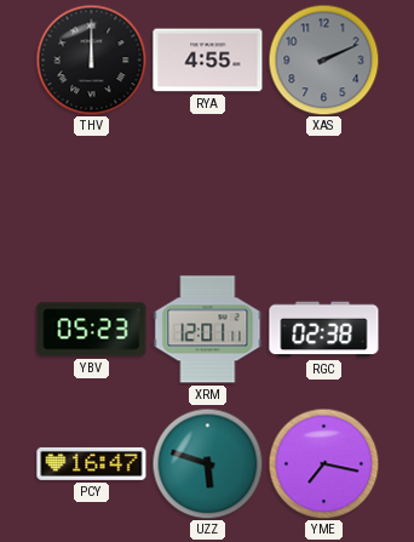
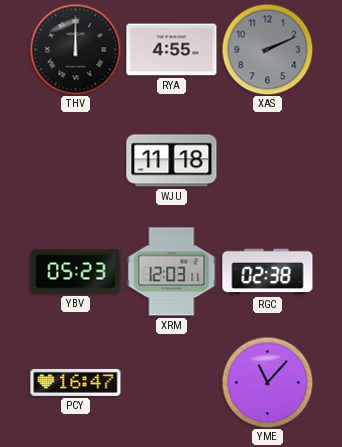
WJU: none -> 11:18 (172, 161)
XRM: 12:01 -> 12:03 (172, 272)
UZZ: 5:48 -> none (207, 463)
YME: 7:17 -> 11:07 (267, 382)
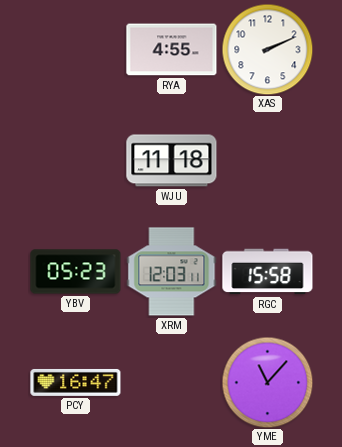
THV: 12:00 -> none (75, 49)
XAS dial: grey -> white (267, 49)
RGC: 02:38 -> 15:58 (268, 272)
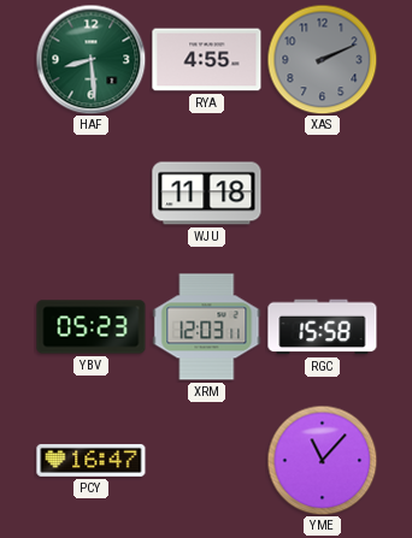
HAF: none -> 8:29 (90, 59)
XAS dial: white -> grey (322, 59)
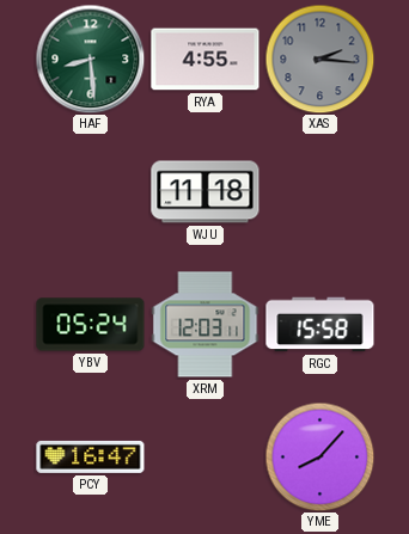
XAS: 2:11 -> 2:16 (319, 59)
YBV: 05:23 -> 05:24 (91, 325)
YME: 11:07 -> 8:07 (319, 456)
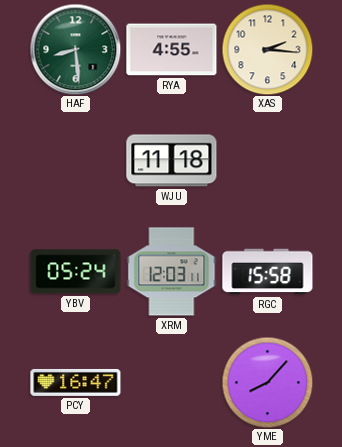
XAS dial: grey -> cream (267, 49)
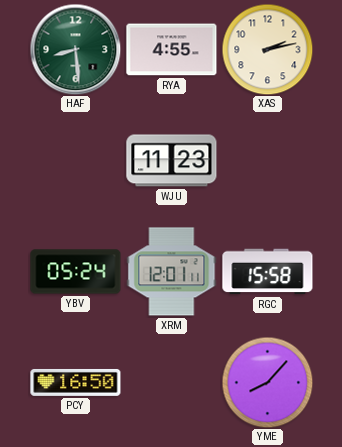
XAS: 2:16 -> 2:13 (267, 49)
WJU: 11:18 -> 11:23 (172, 161)
XRM: 12:03 -> 12:01 (172, 272)
PCY: 16:47 -> 16:50 (76, 382)
